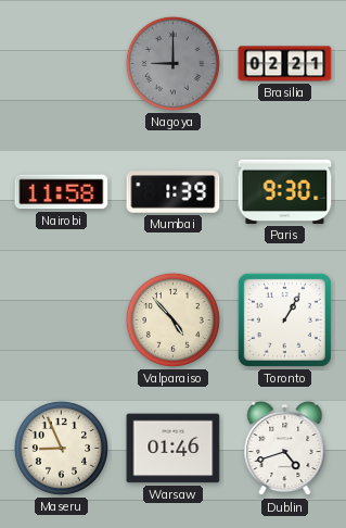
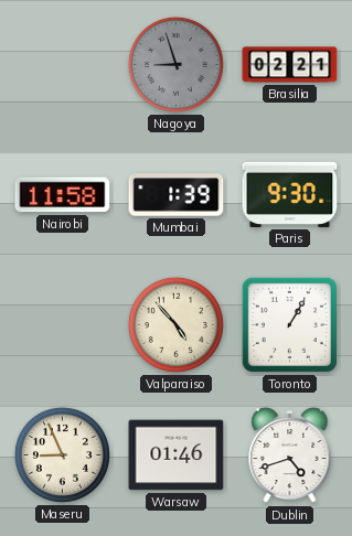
Nagoya: 9:00 -> 8:57 (175, 64)
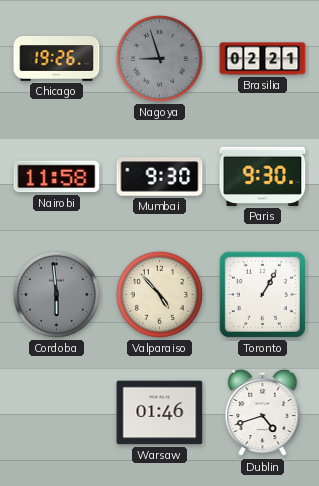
Chicago: none -> 19:26 (57, 59)
Mumbai: 1:39 -> 9:30 (160, 177)
Cordoba: none -> 5:59 (56, 294)
Maseru: 8:56 -> none (62, 454)
